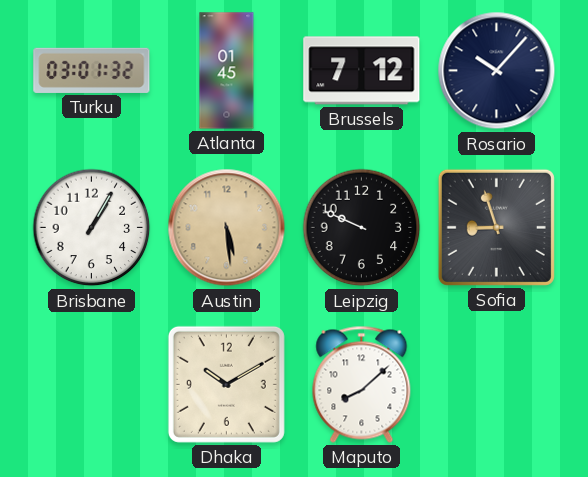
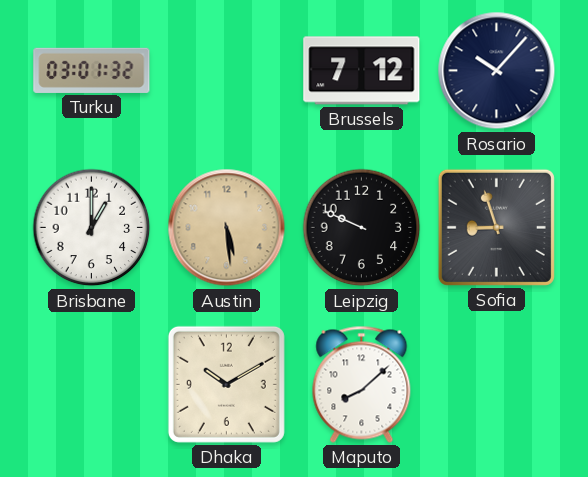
Atlanta: 01:45 -> none (227, 71)
Brisbane: 1:05 -> 1:00 (92, 228)
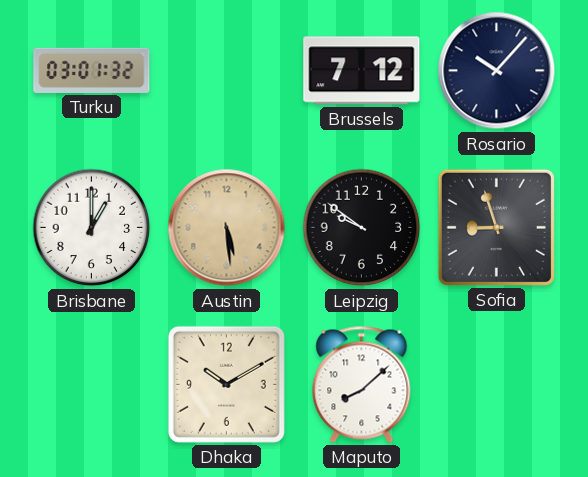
Leipzig: 9:49 -> 9:51 (362, 228)
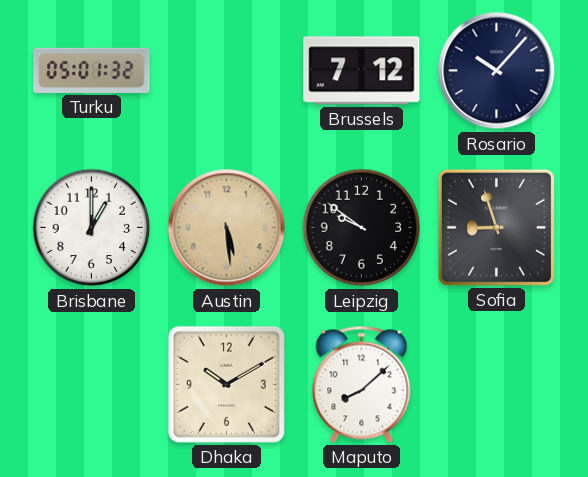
Turku: 03:01 -> 05:01 (92, 70)
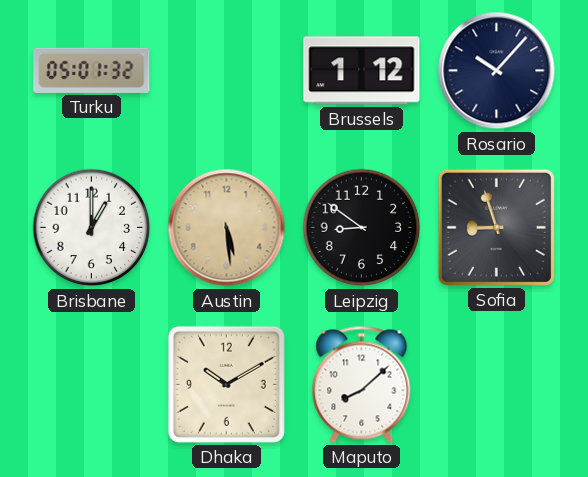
Brussels: 7:12 -> 1:12 (362, 71)
Leipzig: 9:51 -> 8:51 (362, 228)
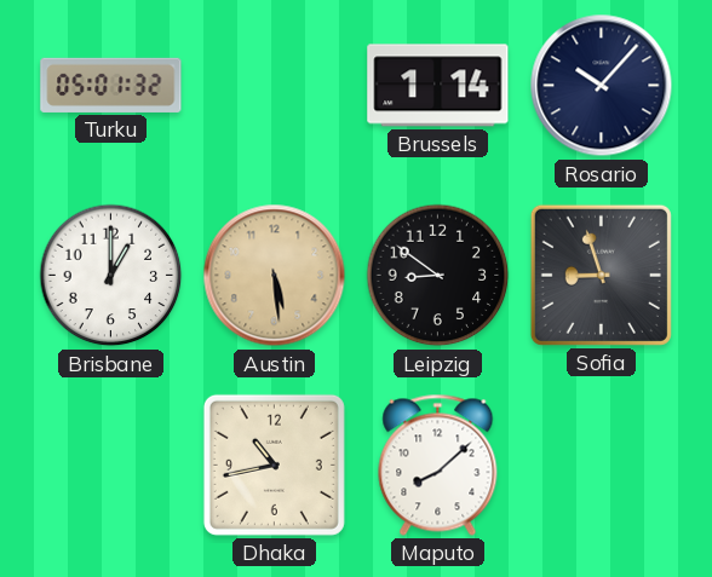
Brussels: 1:12 -> 1:14 (438, 86)
Dhaka: 10:10 -> 10:43 (274, 465)
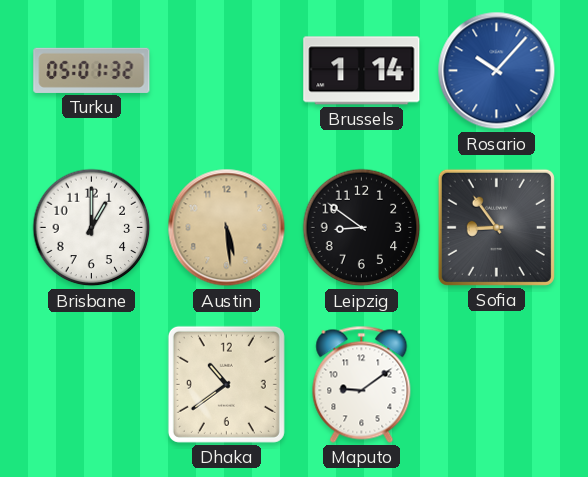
Rosario dial: navy -> blue (497, 71)
Sofia: 8:57 -> 8:54 (496, 227)
Dhaka: 10:43 -> 10:39 (226, 384)
Maputo: 8:08 -> 9:09 (362, 384)
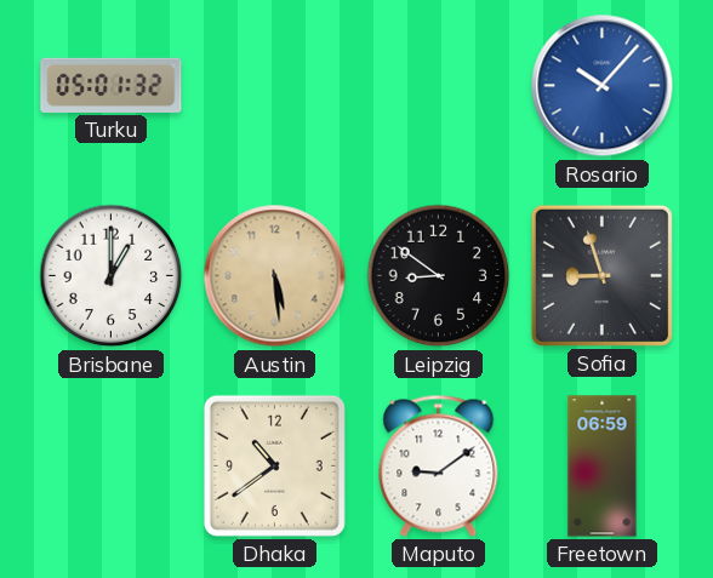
Brussels: 1:14 -> none (362, 71)
Sofia: 8:54 -> 8:57 (601, 275)
Freetown: none -> 06:59 (603, 467)
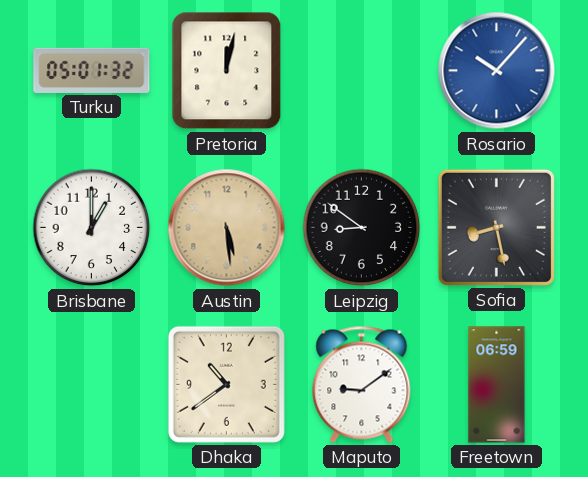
Pretoria: none -> 12:02 (227, 71)
Sofia: 8:57 -> 8:28 (496, 227)
